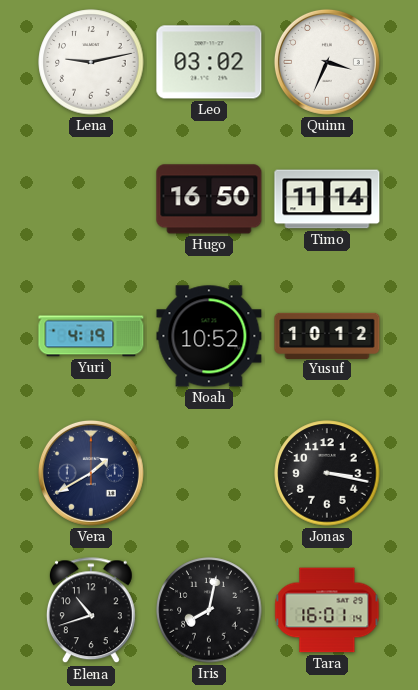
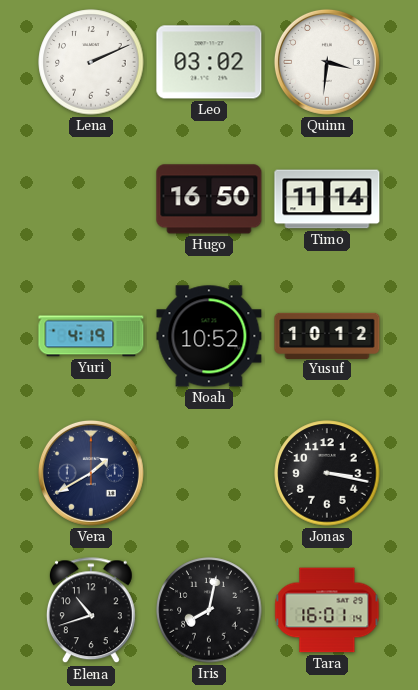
Lena: 9:13 -> 2:11 (91, 62)
Quinn: 3:34 -> 3:31 (327, 62)
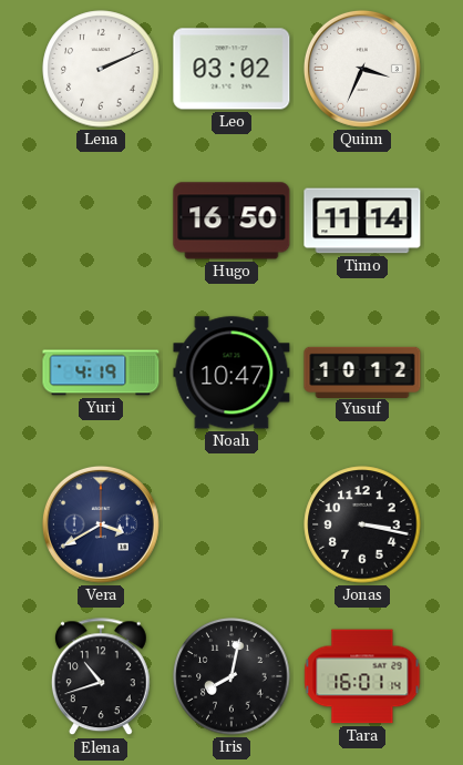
Quinn: 3:31 -> 3:34 (362, 69)
Noah: 10:52 -> 10:47 (231, 373)
Vera: 1:40 -> 3:40 (101, 524)
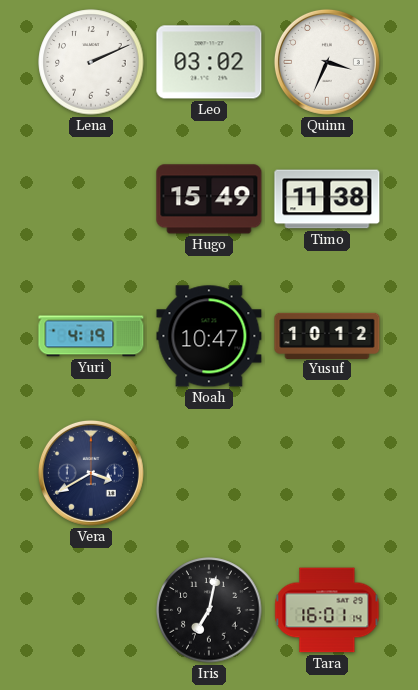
Hugo: 16:50 -> 15:49 (209, 199)
Timo: 11:14 -> 11:38 (327, 199)
Jonas: 3:17 -> none (362, 524)
Elena: 10:42 -> none (101, 677)
Iris: 8:02 -> 7:02 (209, 610)
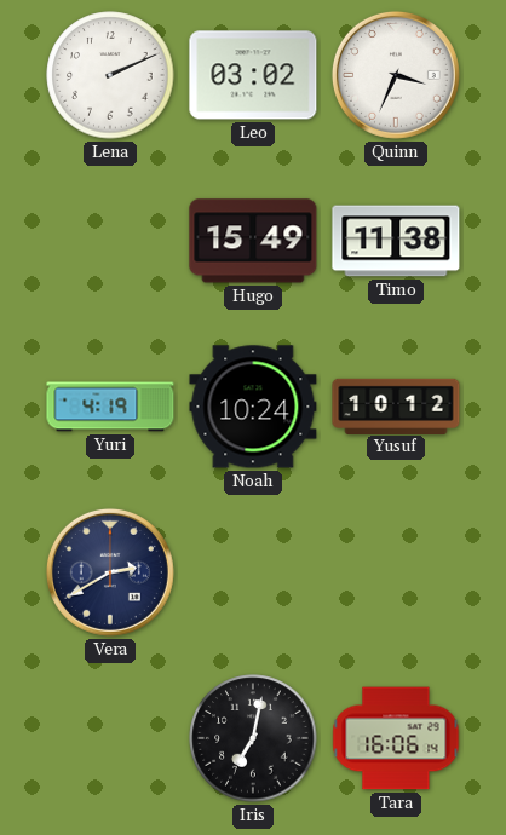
Noah: 10:47 -> 10:24 (253, 407)
Vera: 3:40 -> 2:40 (110, 572)
Tara: 16:01 -> 16:06 (396, 738)
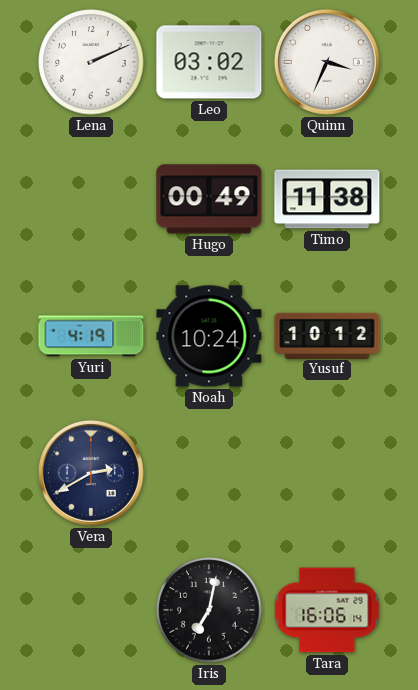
Hugo: 15:49 -> 00:49 (209, 199)
